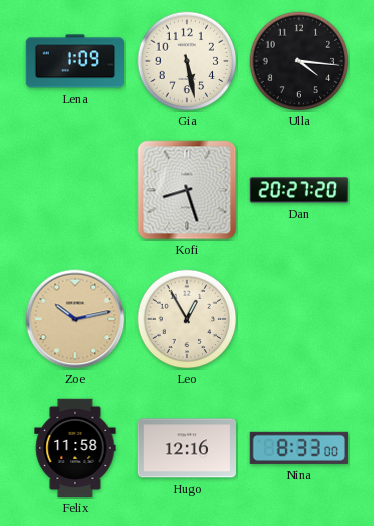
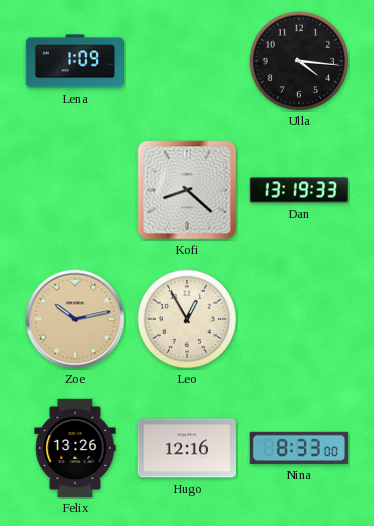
Gia: 5:28 -> none (187, 61)
Kofi: 8:27 -> 8:22 (187, 190)
Dan: 20:27 -> 13:19 (299, 190)
Felix: 11:58 -> 13:26 (75, 448)
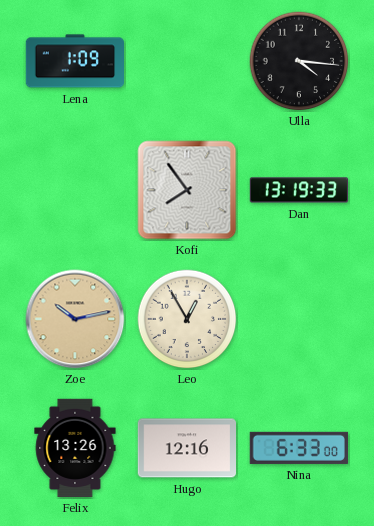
Kofi: 8:22 -> 7:54 (187, 190)
Nina: 8:33 -> 6:33 (299, 448)
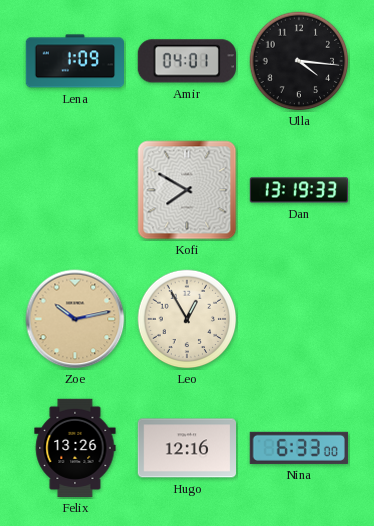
Amir: none -> 04:01 (187, 61)
Kofi: 7:54 -> 7:50 (187, 190)
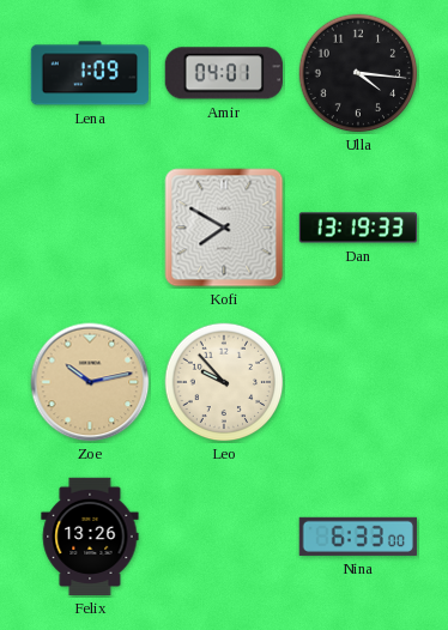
Leo: 12:55 -> 9:53 (224, 382)
Hugo: 12:16 -> none (186, 448)
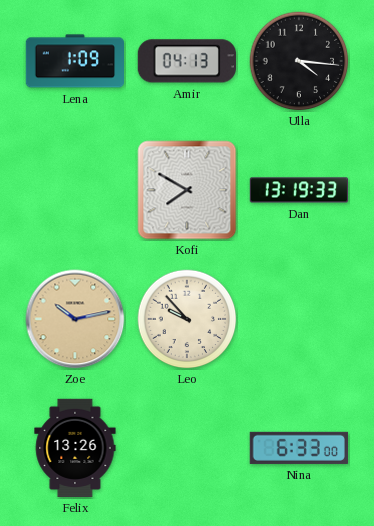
Amir: 04:01 -> 04:13 (187, 61)
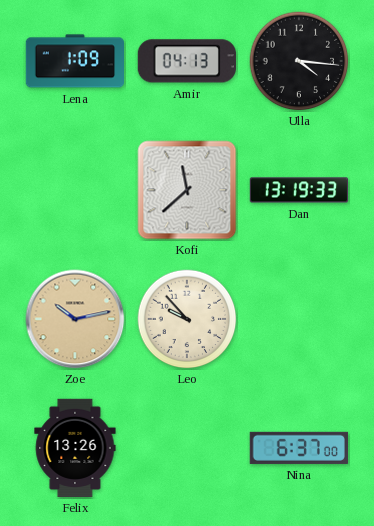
Kofi: 7:50 -> 11:38 (187, 190)
Nina: 6:33 -> 6:37 (299, 448)
